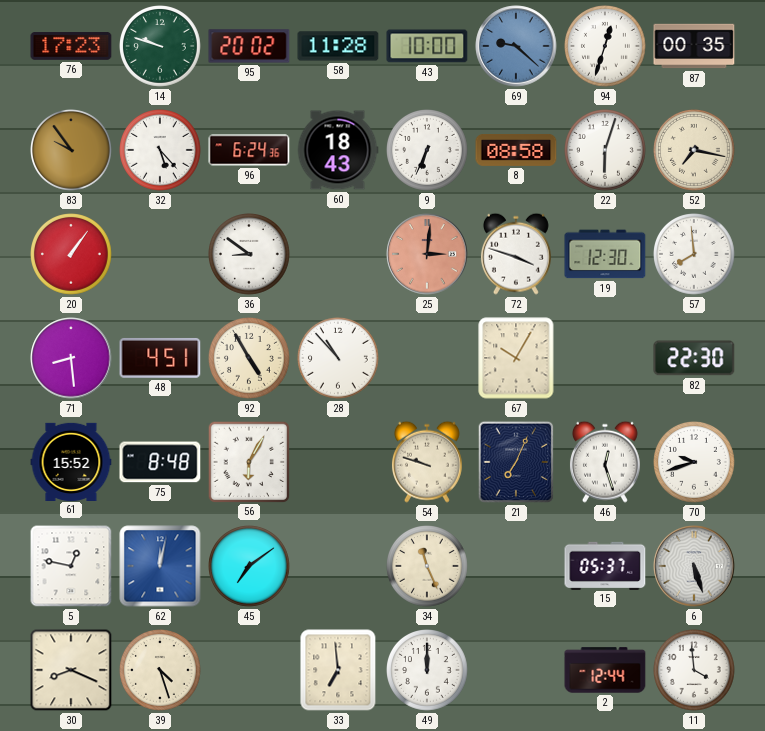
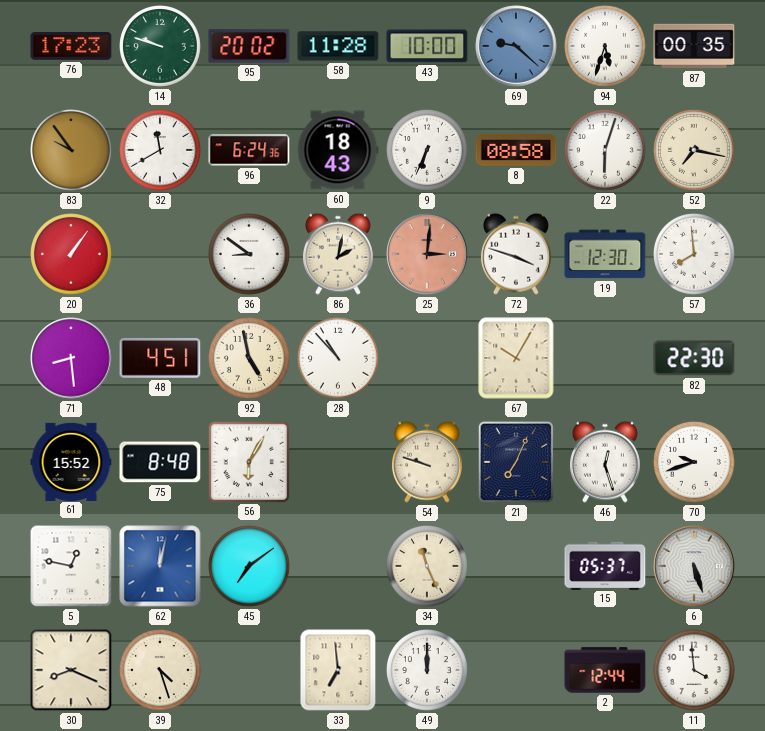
94: 12:33 -> 5:33 (606, 47)
32: 5:23 -> 11:40 (161, 151)
86: none -> 2:02 (338, 254)
92: 4:55 -> 4:58 (250, 359)
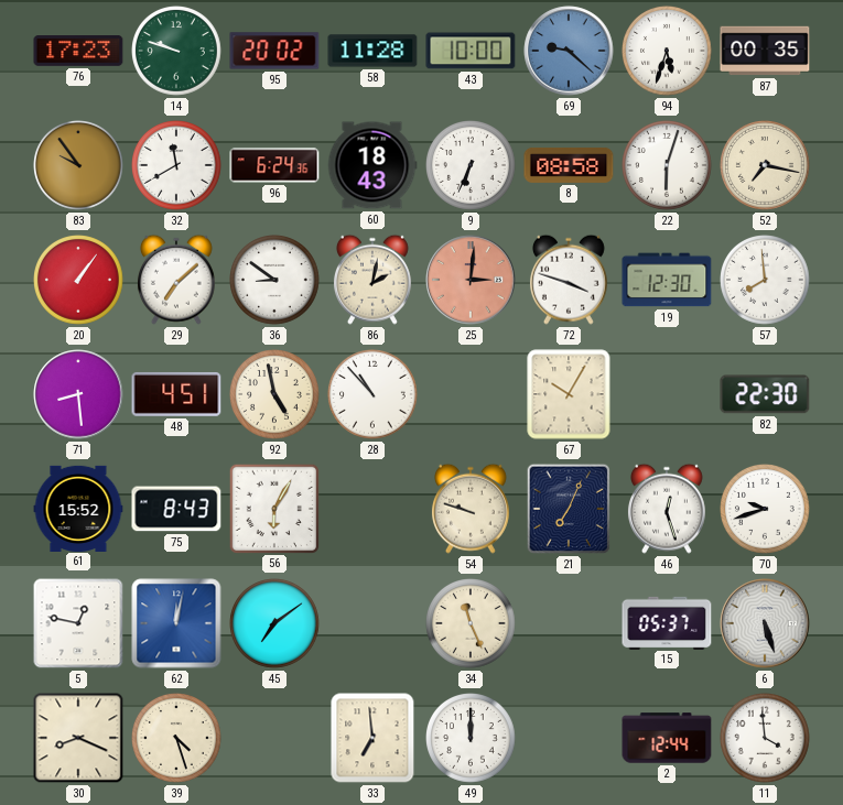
29: none -> 7:08 (176, 280)
75: 8:48 -> 8:43 (176, 509)
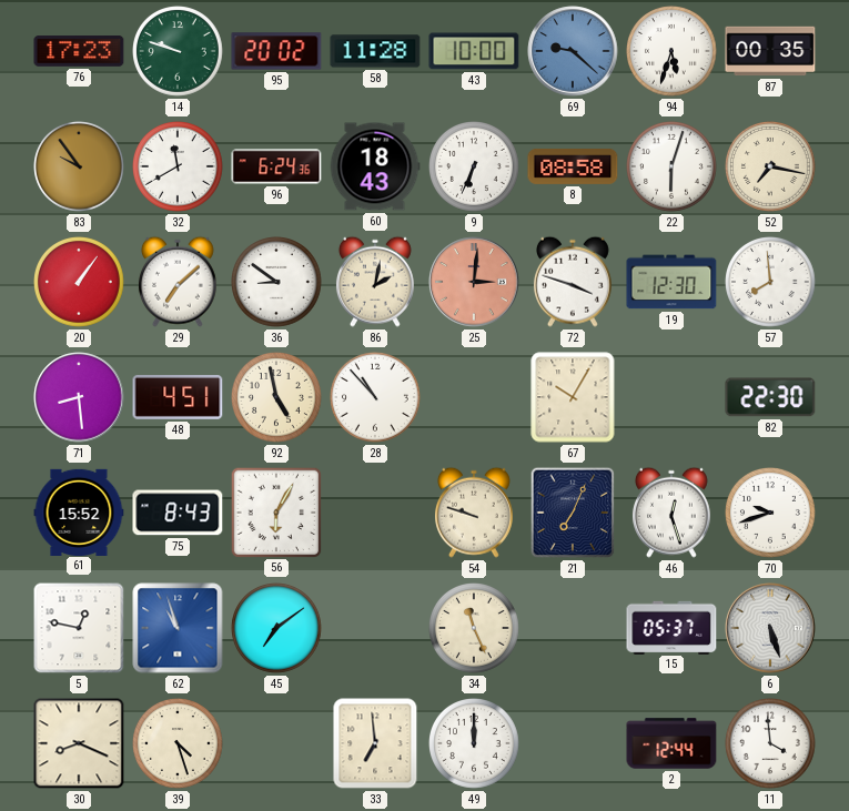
62: 12:02 -> 10:57 (178, 628)
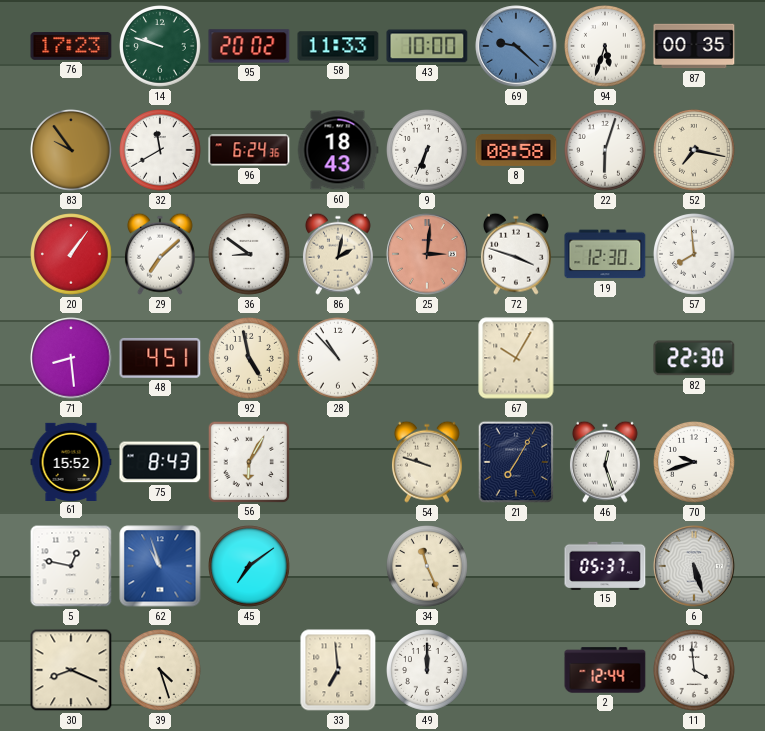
58: 11:28 -> 11:33 (338, 46)
21: 7:04 -> 7:05 (516, 462)
